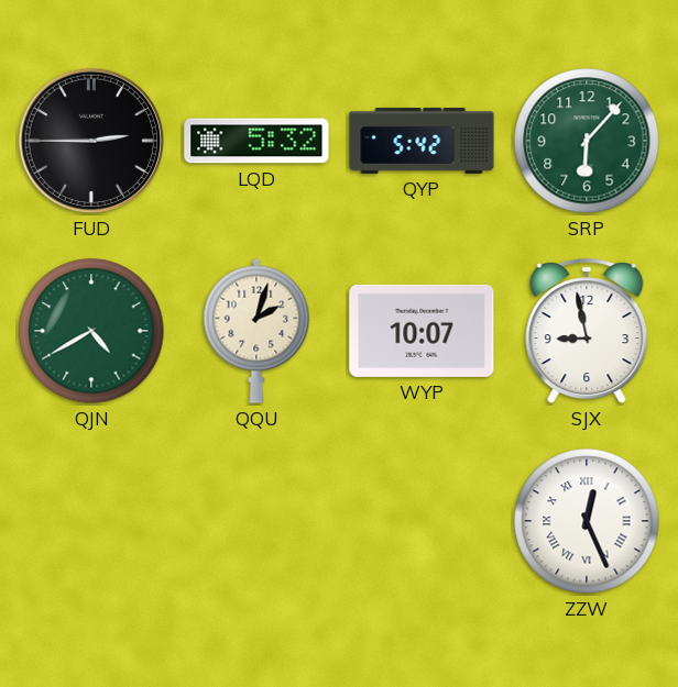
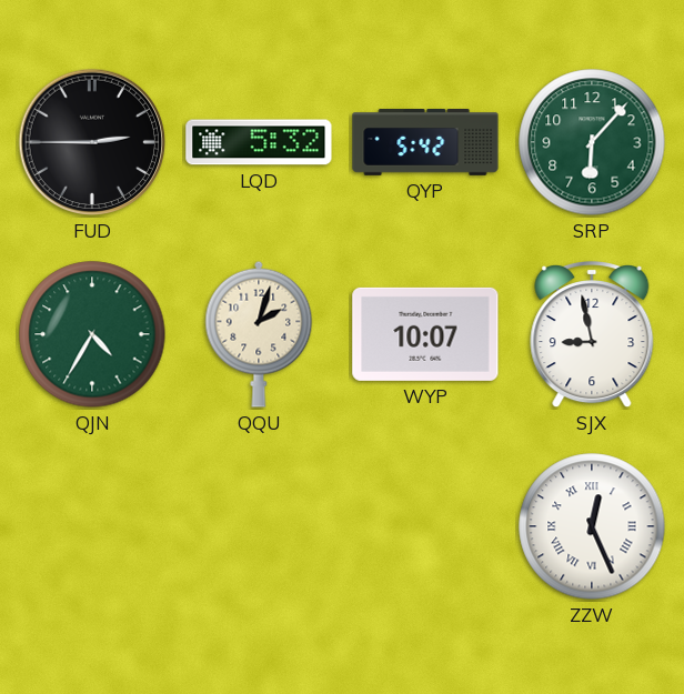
QJN: 4:40 -> 4:35 (92, 334)
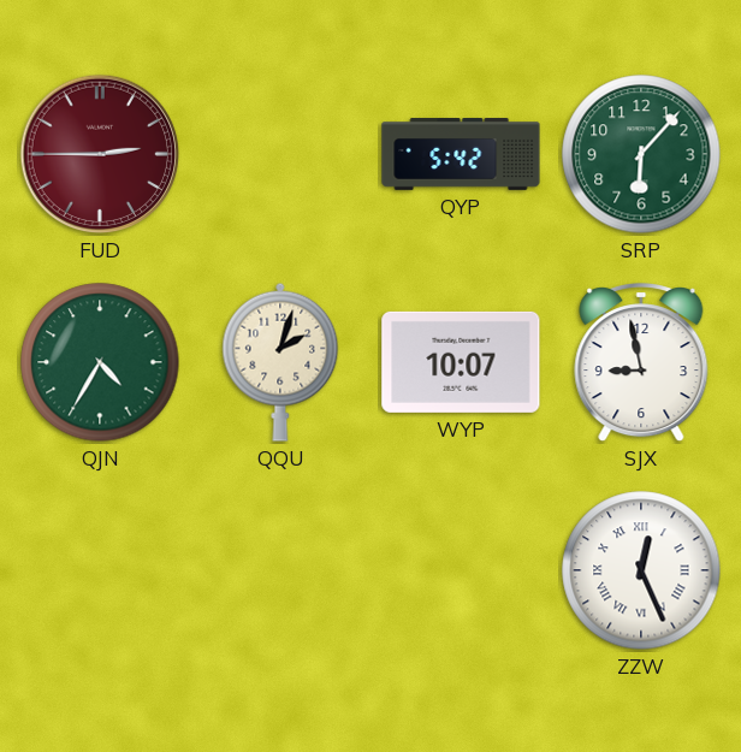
FUD dial: black -> burgundy (100, 154)
LQD: 5:32 -> none (259, 142)
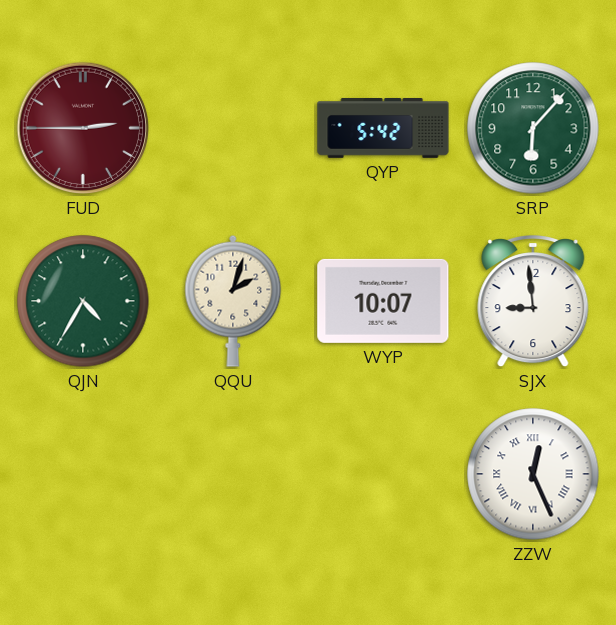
SJX: 8:58 -> 8:59 (533, 302)
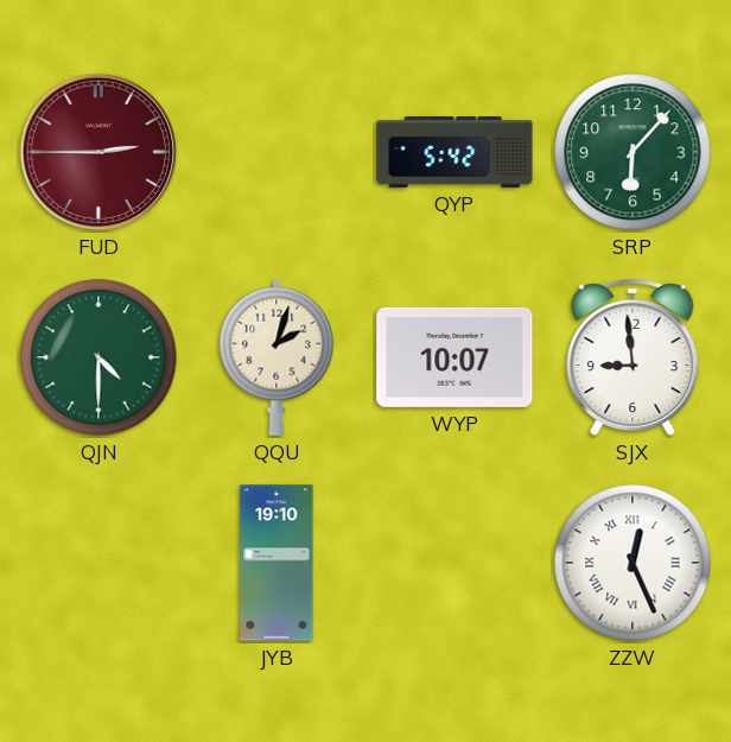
QJN: 4:35 -> 4:30 (98, 357)
JYB: none -> 19:10 (276, 563)
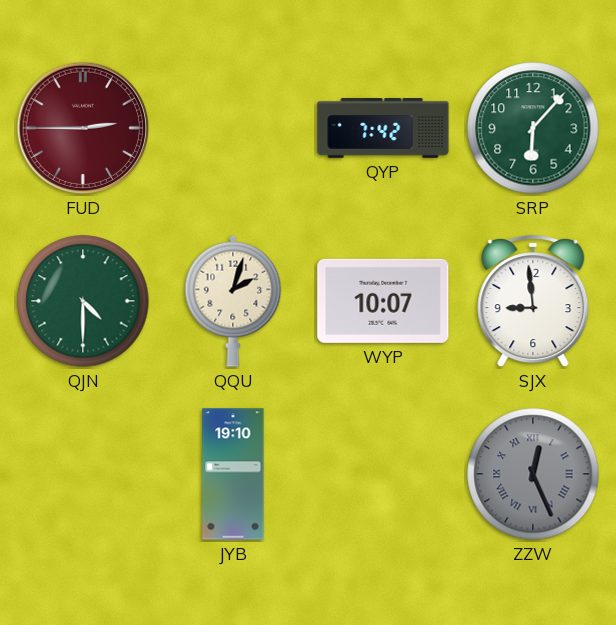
QYP: 5:42 -> 7:42 (383, 129)
ZZW dial: white -> grey (533, 474)
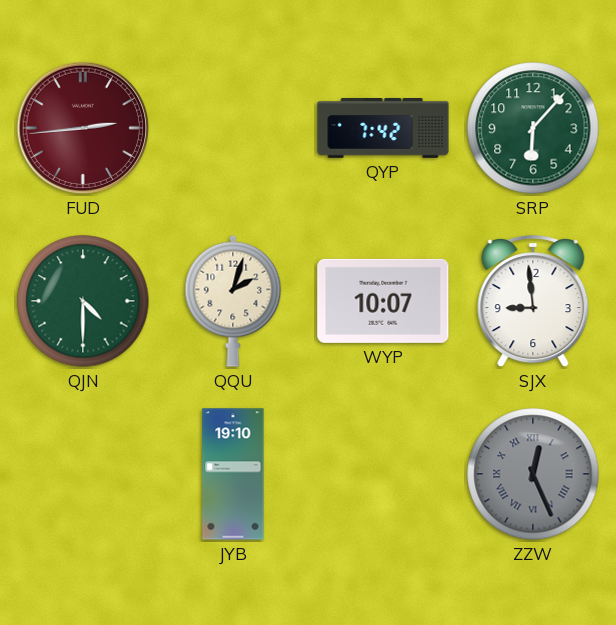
FUD: 2:45 -> 2:44 (83, 128)
